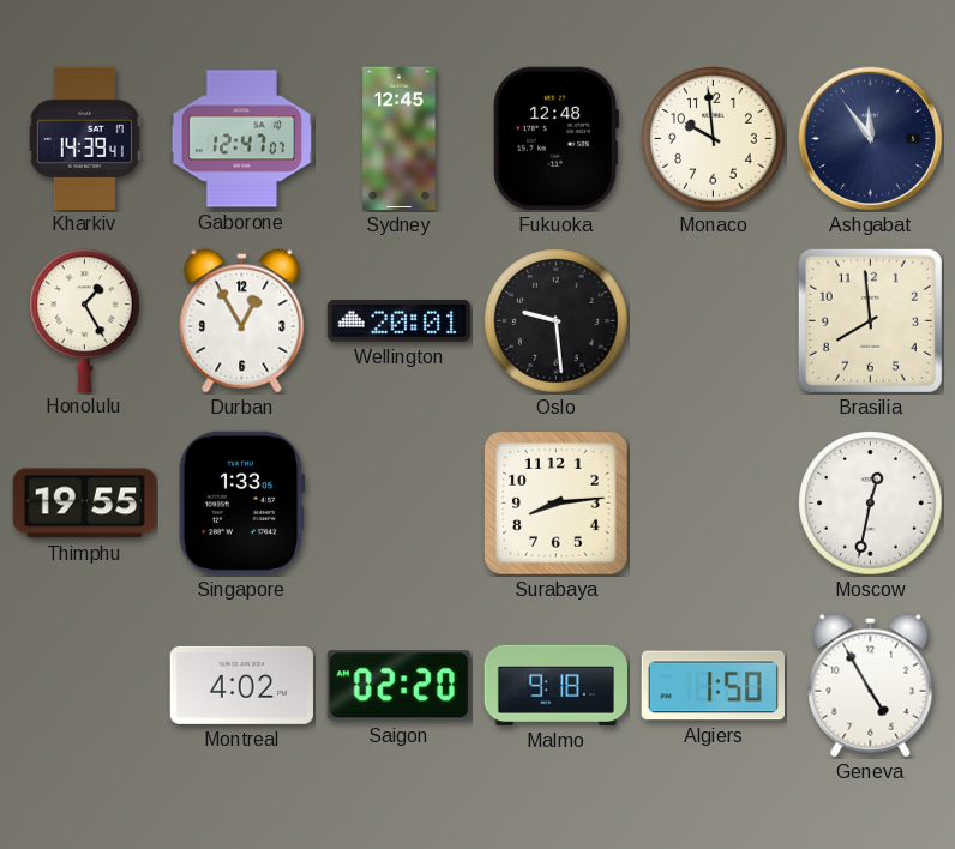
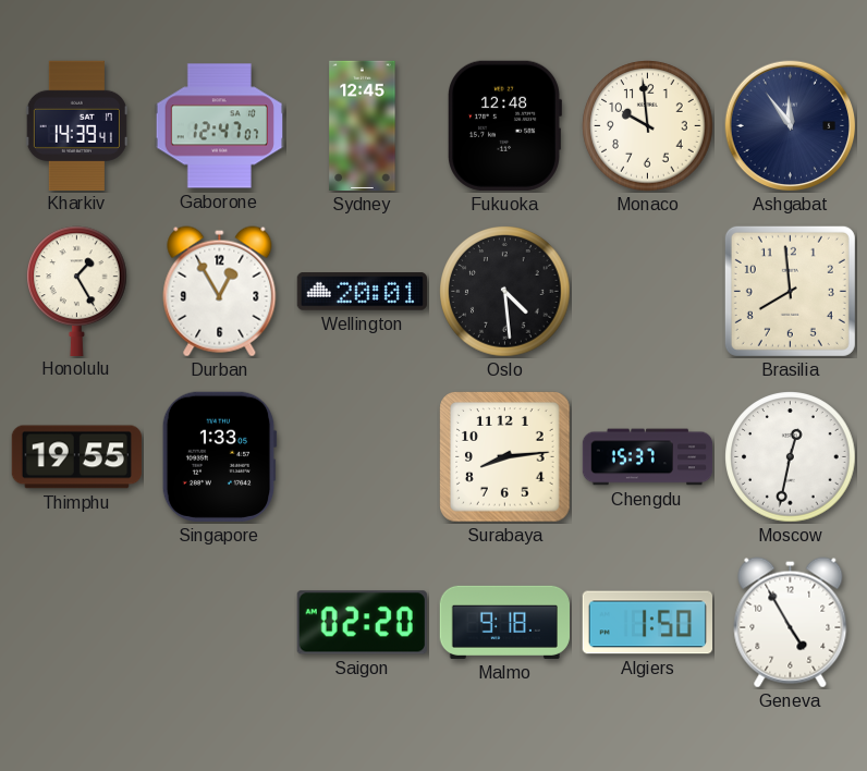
Oslo: 9:29 -> 4:29 (505, 292)
Chengdu: none -> 15:37 (648, 457)
Montreal: 4:02 -> none (241, 685)
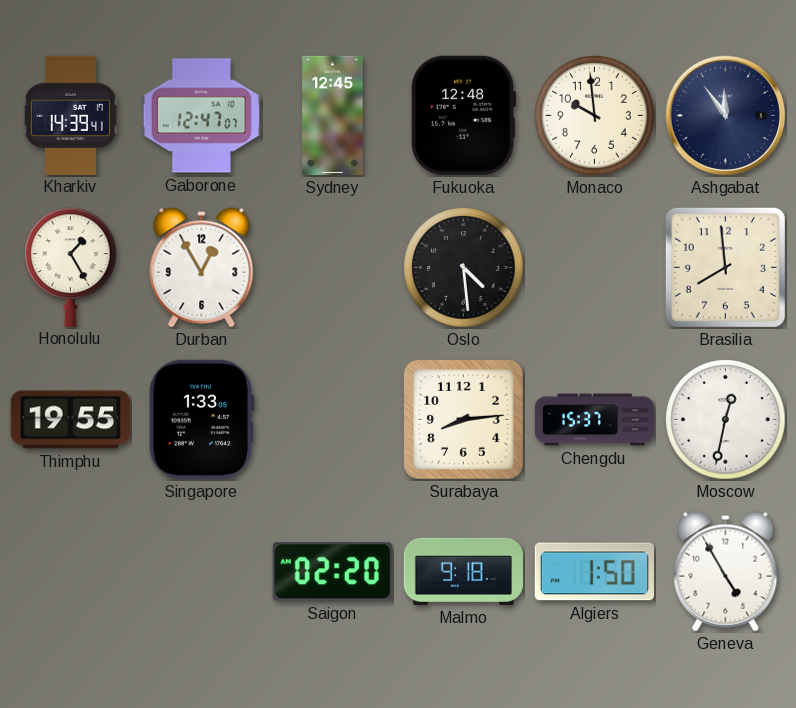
Wellington: 20:01 -> none (362, 292)
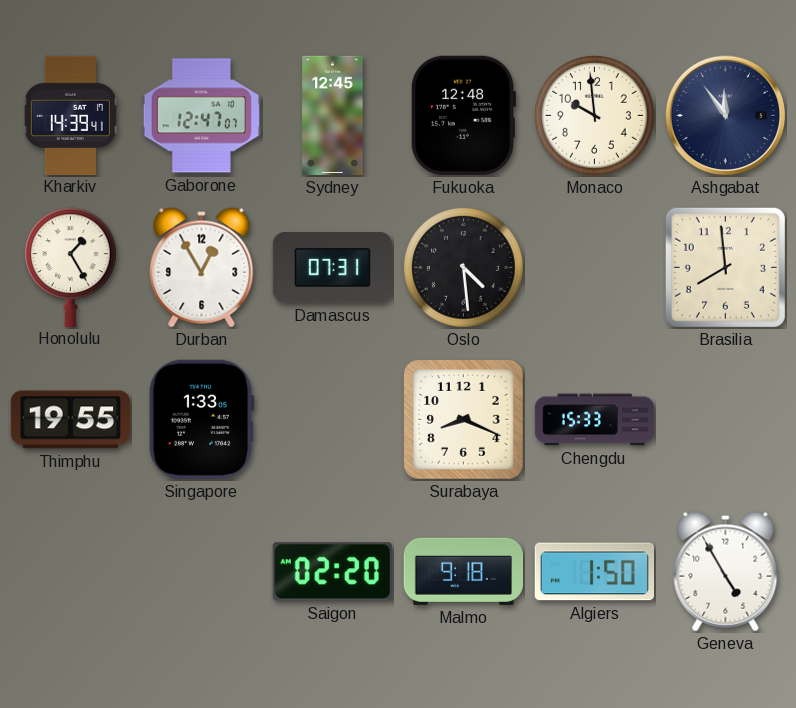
Damascus: none -> 07:31 (332, 268)
Surabaya: 8:14 -> 8:19 (464, 420)
Chengdu: 15:37 -> 15:33 (595, 420)
Moscow: 12:32 -> none (726, 420)
